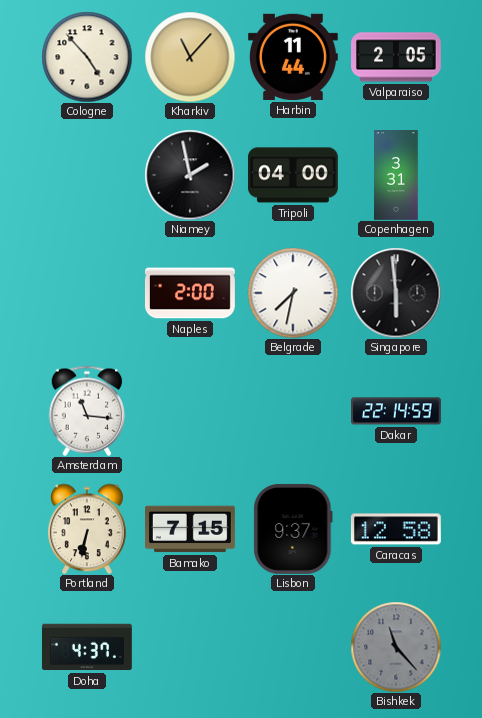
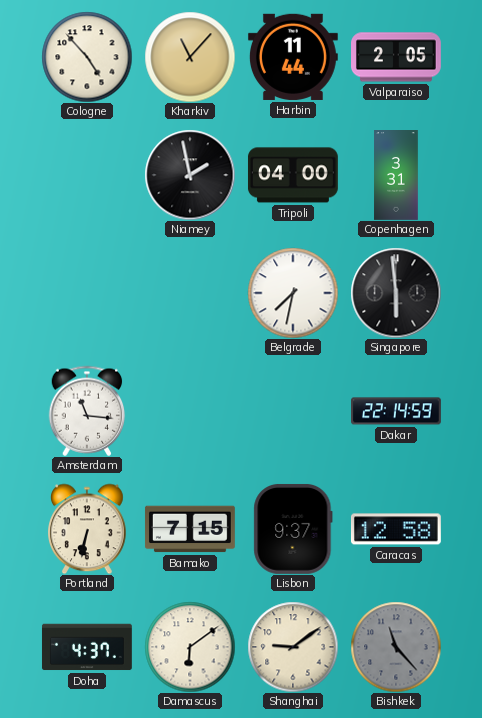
Naples: 2:00 -> none (191, 293)
Damascus: none -> 6:09 (190, 647)
Shanghai: none -> 9:09 (293, 647)
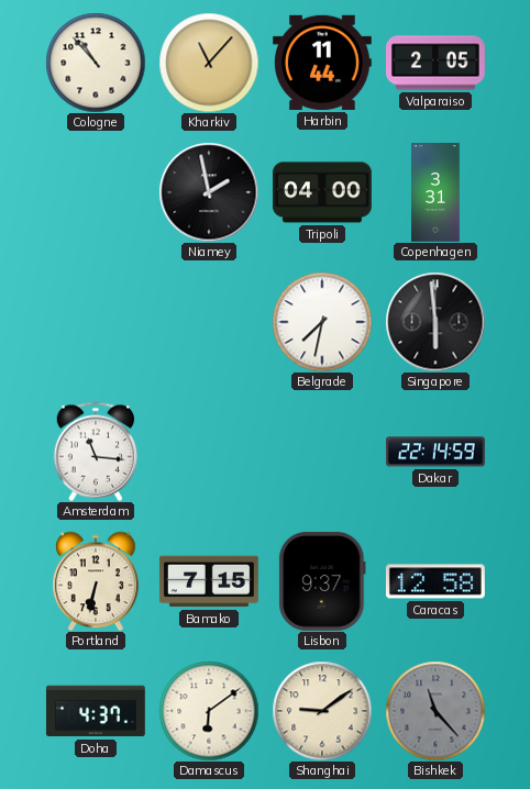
Cologne: 4:53 -> 10:53 (96, 63)
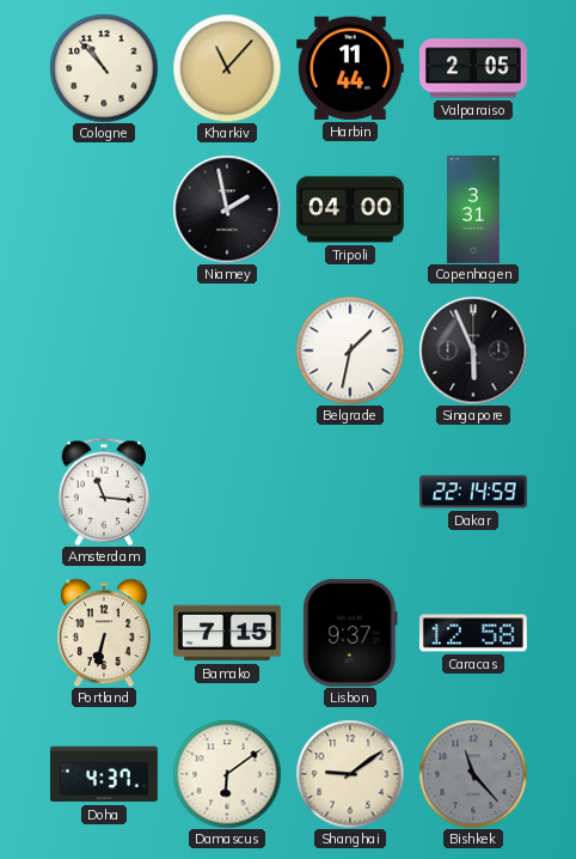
Belgrade: 7:32 -> 1:32 (350, 351)
Singapore: 5:59 -> 5:56 (473, 351)
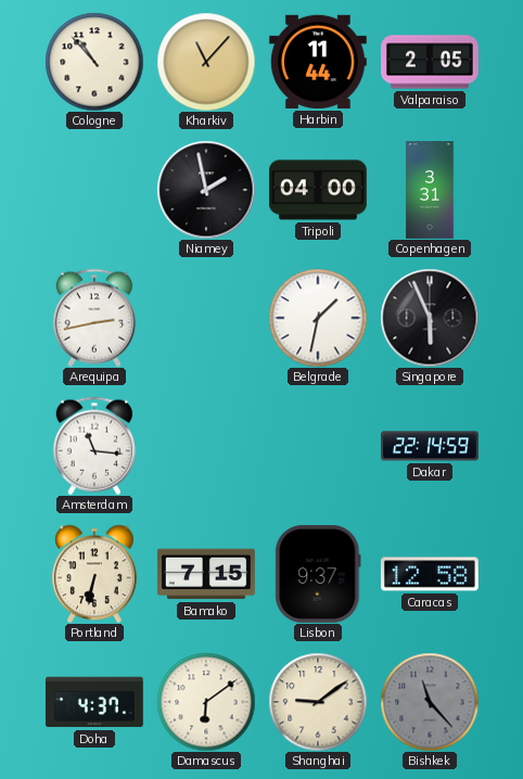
Arequipa: none -> 2:43 (94, 318)
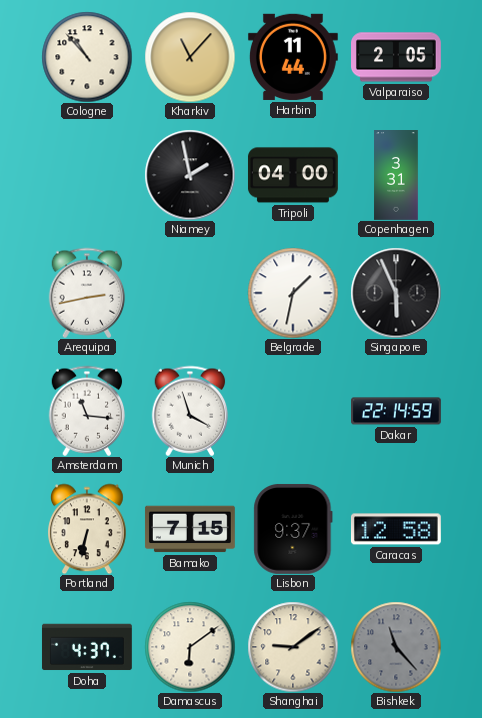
Munich: none -> 3:57 (190, 411)
